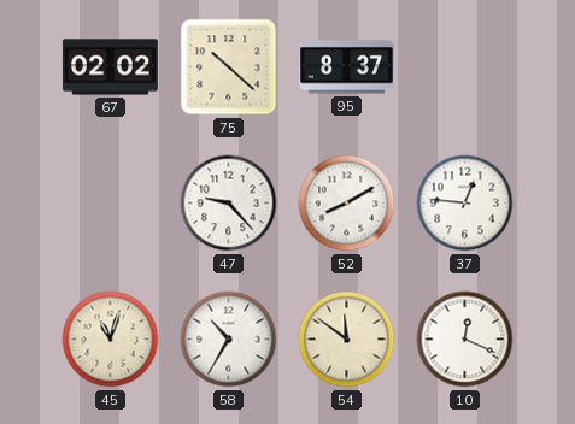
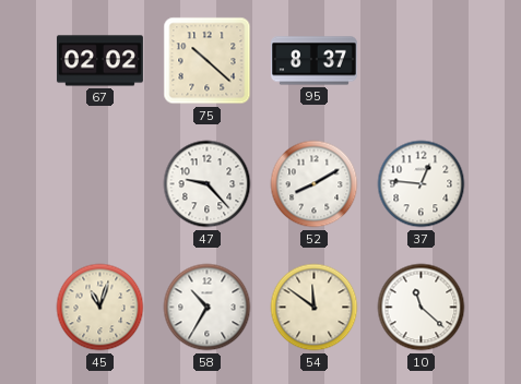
10: 12:19 -> 11:22 (422, 308)
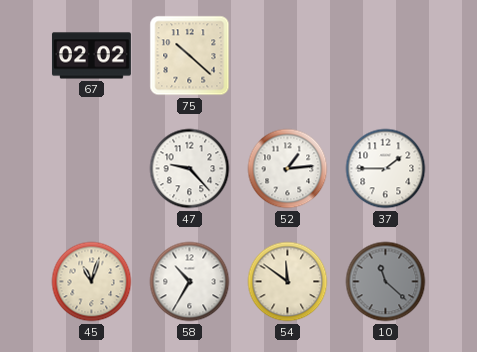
95: 8:37 -> none (313, 61)
52: 8:10 -> 1:14 (288, 169)
37: 12:46 -> 1:45 (386, 169)
10 dial: white -> grey (386, 282)
